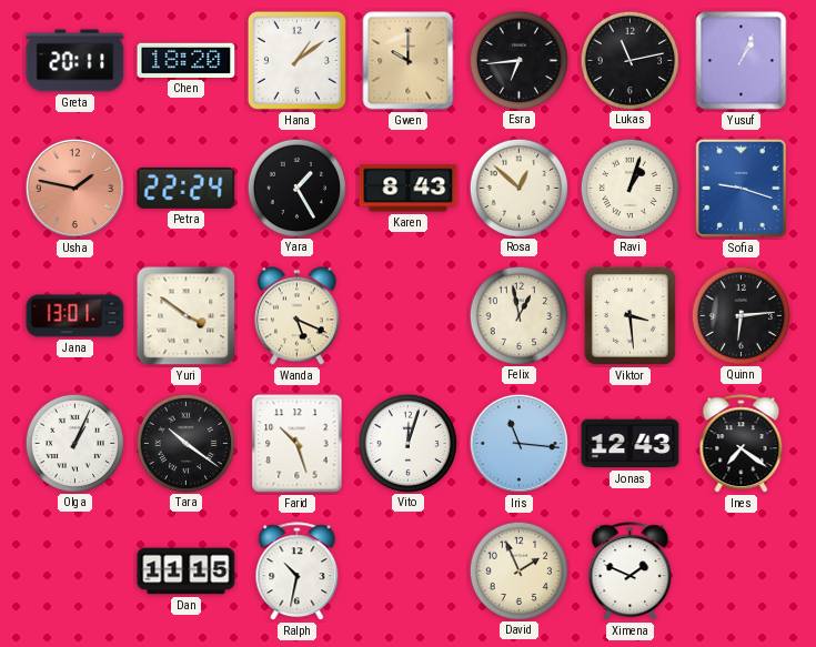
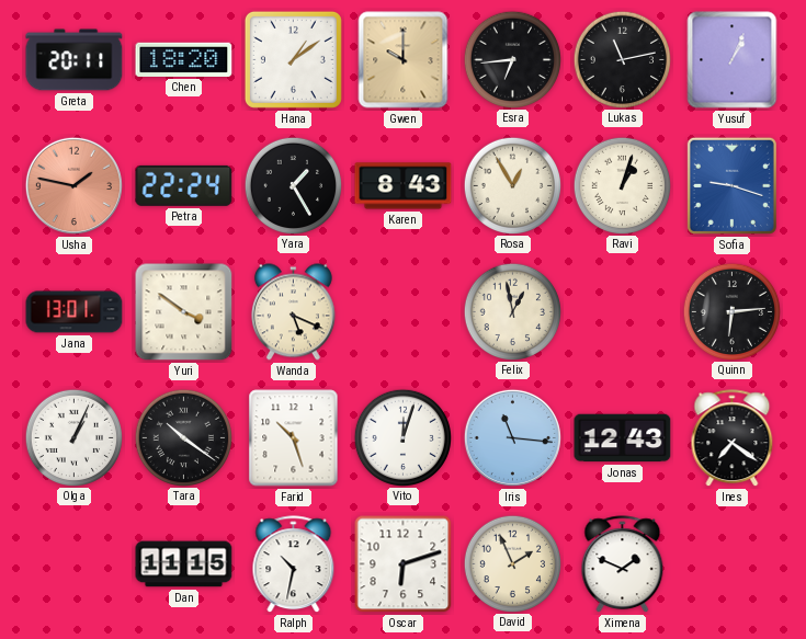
Rosa: 12:52 -> 12:55 (512, 185)
Viktor: 3:29 -> none (629, 315)
Oscar: none -> 6:12 (404, 564)
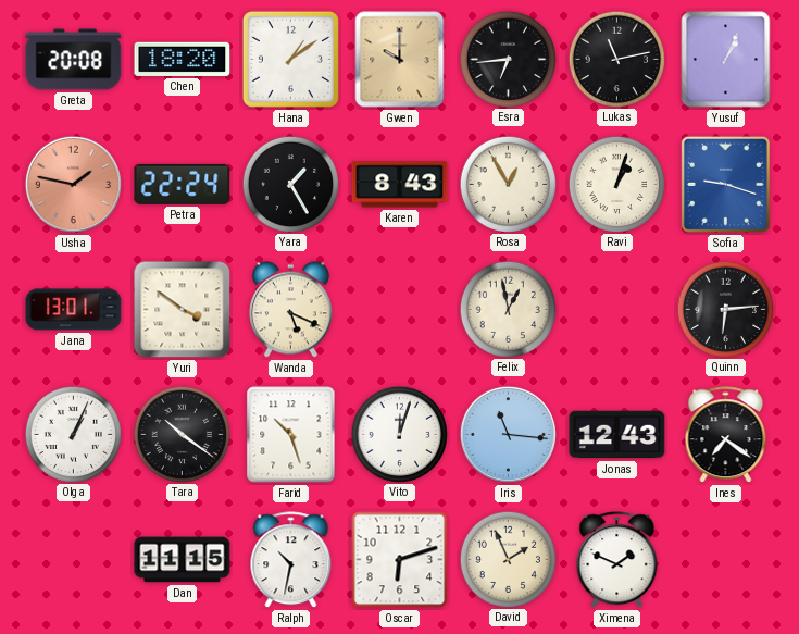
Greta: 20:11 -> 20:08 (74, 60)
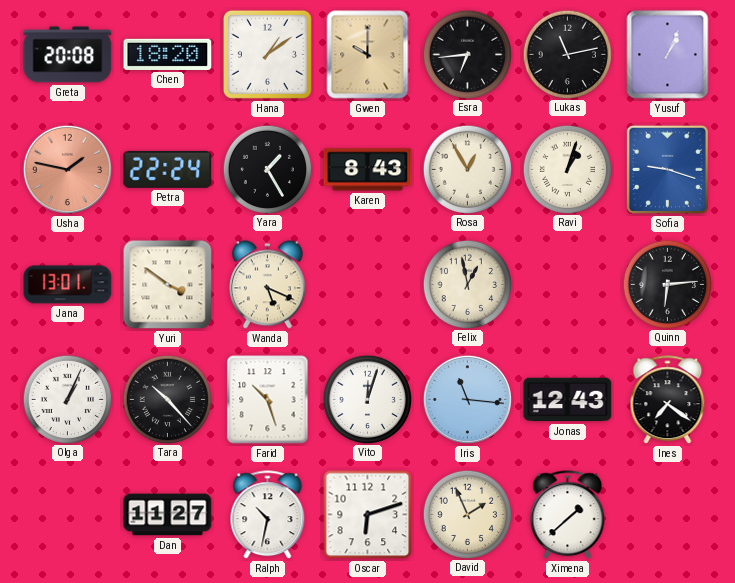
Tara: 10:21 -> 10:23 (167, 399)
Dan: 11:15 -> 11:27 (168, 515)
Ximena: 1:49 -> 1:38 (568, 515)
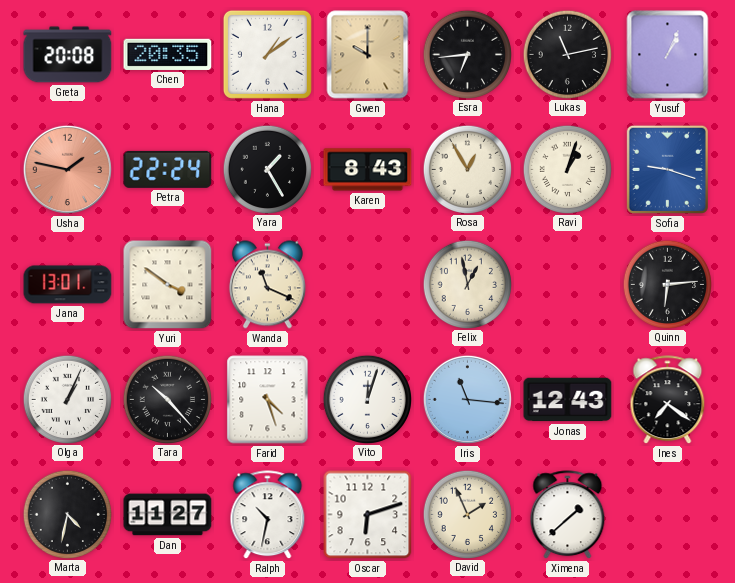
Chen: 18:20 -> 20:35 (168, 54)
Wanda: 5:19 -> 11:19 (267, 285)
Farid: 10:27 -> 4:27 (268, 400)
Marta: none -> 4:32 (67, 514)
